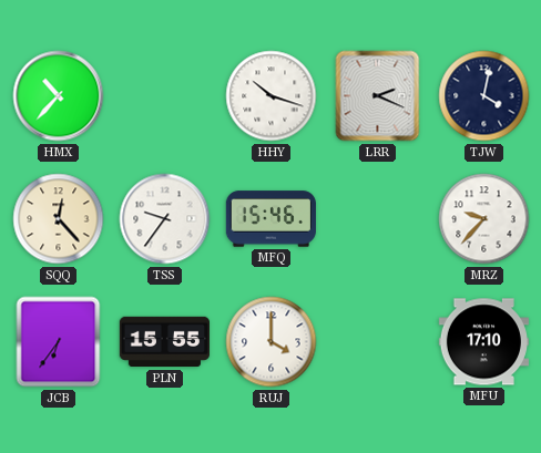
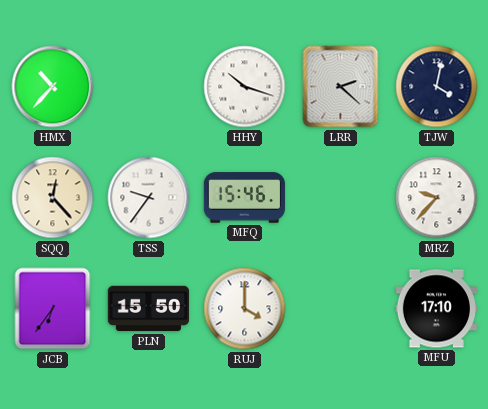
LRR: 2:19 -> 2:22 (341, 87)
PLN: 15:55 -> 15:50 (148, 309)
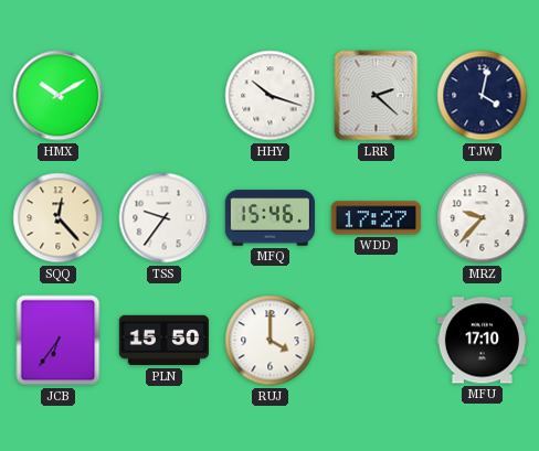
HMX: 10:37 -> 10:10 (59, 96)
WDD: none -> 17:27 (376, 218)
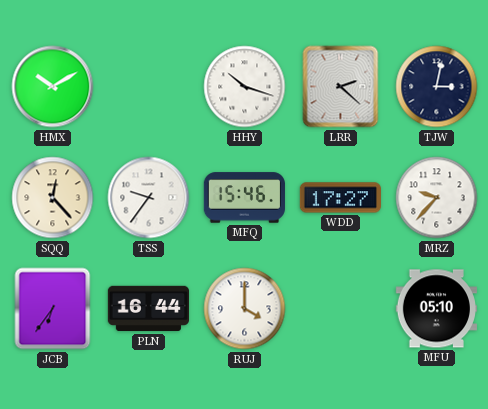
TJW: 4:02 -> 3:02 (437, 87)
PLN: 15:50 -> 16:44 (148, 309)
MFU: 17:10 -> 05:10 (436, 309)
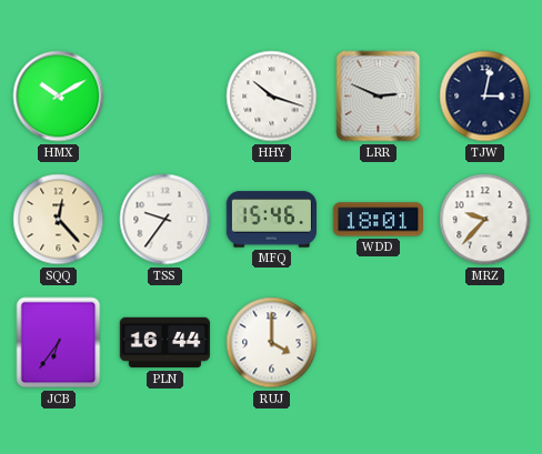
LRR: 2:22 -> 2:49 (379, 97)
WDD: 17:27 -> 18:01 (378, 220)
MFU: 05:10 -> none (436, 309)
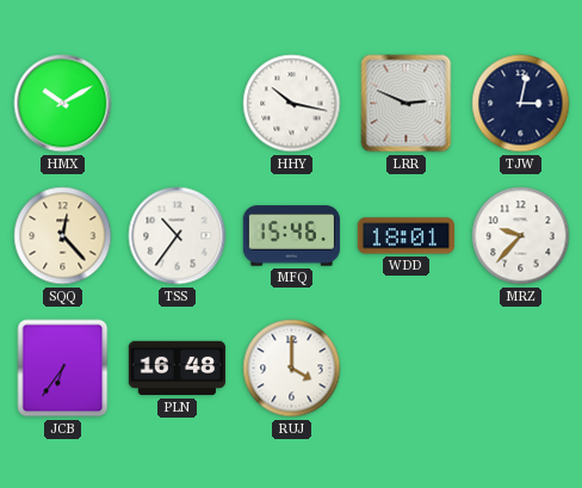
HHY: 10:18 -> 10:17 (292, 104)
TSS: 9:36 -> 10:36 (178, 236)
PLN: 16:44 -> 16:48 (177, 369)
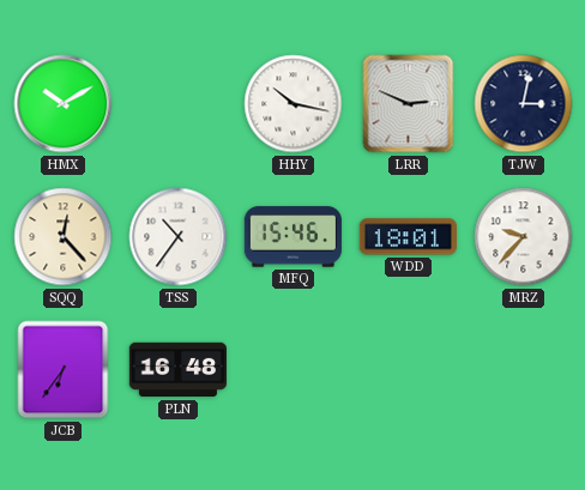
RUJ: 4:00 -> none (292, 369)
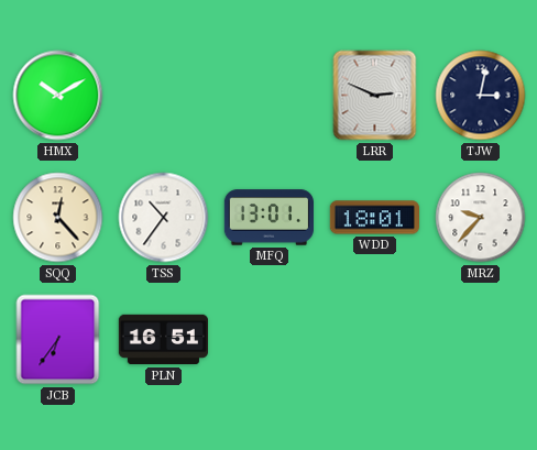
HHY: 10:17 -> none (294, 104)
MFQ: 15:46 -> 13:01 (268, 218)
PLN: 16:48 -> 16:51 (163, 340)
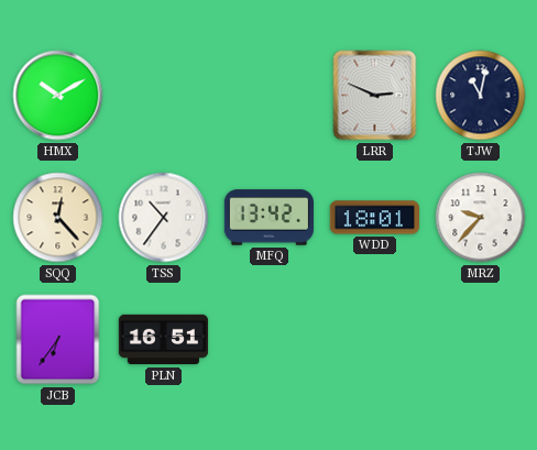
TJW: 3:02 -> 11:02 (481, 96)
MFQ: 13:01 -> 13:42 (268, 218)
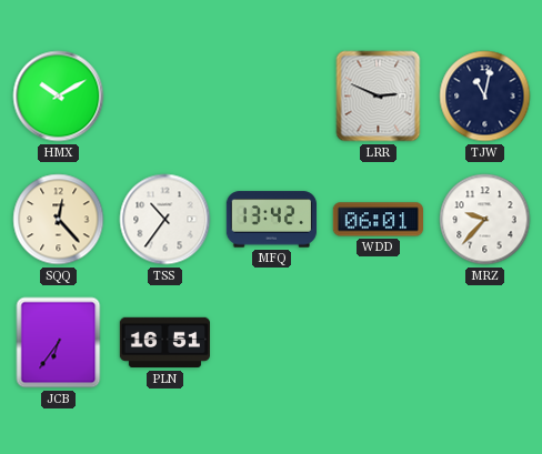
WDD: 18:01 -> 06:01 (378, 220)
